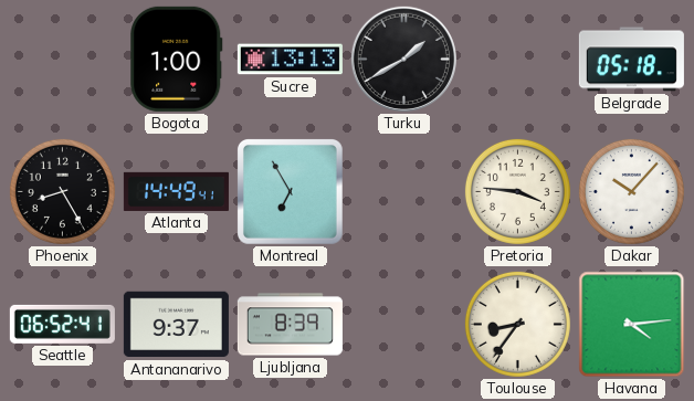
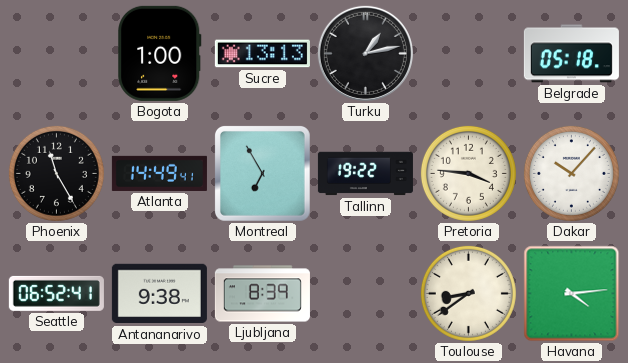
Turku: 1:40 -> 1:13 (365, 53)
Phoenix: 8:25 -> 11:25 (56, 173)
Tallinn: none -> 19:22 (365, 174)
Antananarivo: 9:37 -> 9:38 (159, 294)
Toulouse: 8:36 -> 8:39 (468, 293)
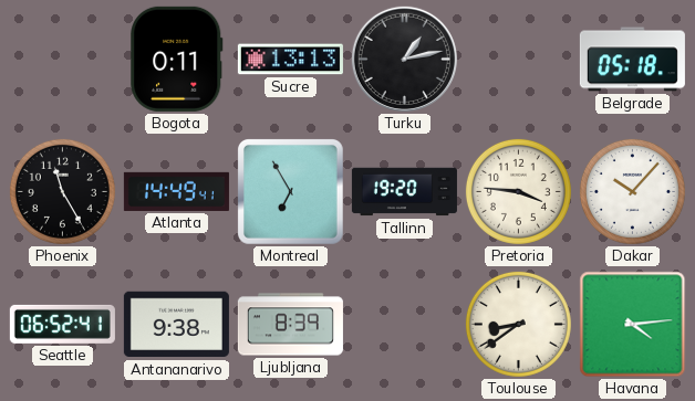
Bogota: 1:00 -> 0:11 (177, 59)
Tallinn: 19:22 -> 19:20 (404, 192)
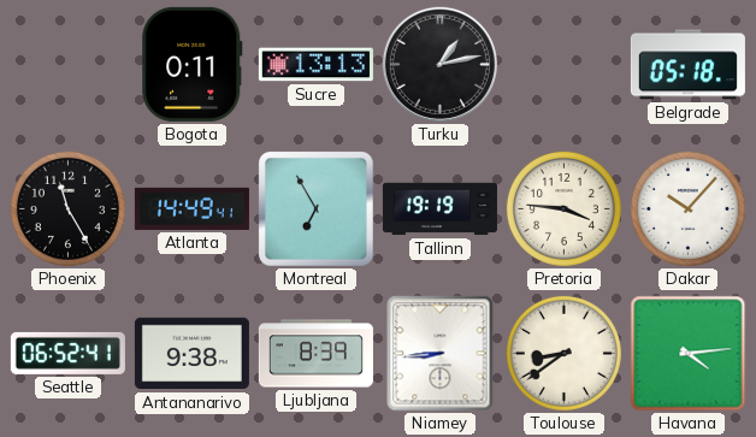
Tallinn: 19:20 -> 19:19 (439, 209)
Niamey: none -> 8:44 (441, 354)
